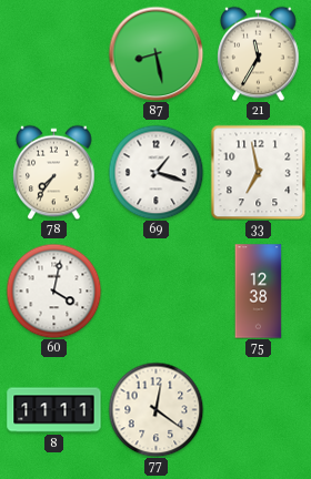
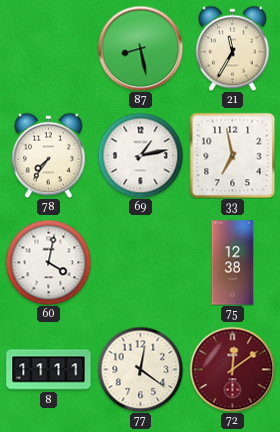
69: 1:18 -> 1:13 (140, 155)
72: none -> 12:09 (232, 369)
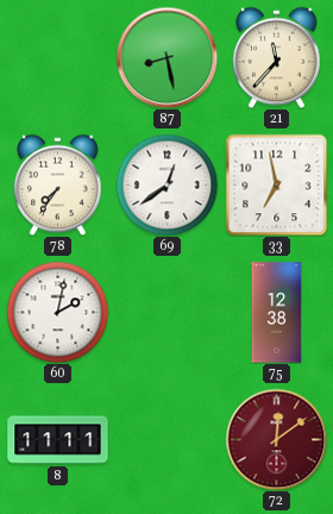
21: 11:35 -> 11:37 (277, 57)
69: 1:13 -> 12:39 (166, 184)
60: 4:02 -> 2:02 (57, 312)
77: 12:21 -> none (140, 369)
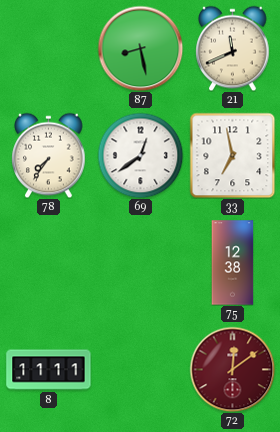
21: 11:37 -> 11:41 (233, 48)
60: 2:02 -> none (57, 312)
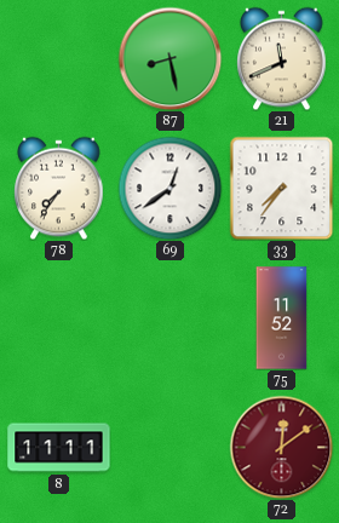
33: 6:58 -> 7:36 (281, 188)
75: 12:38 -> 11:52 (282, 318)
